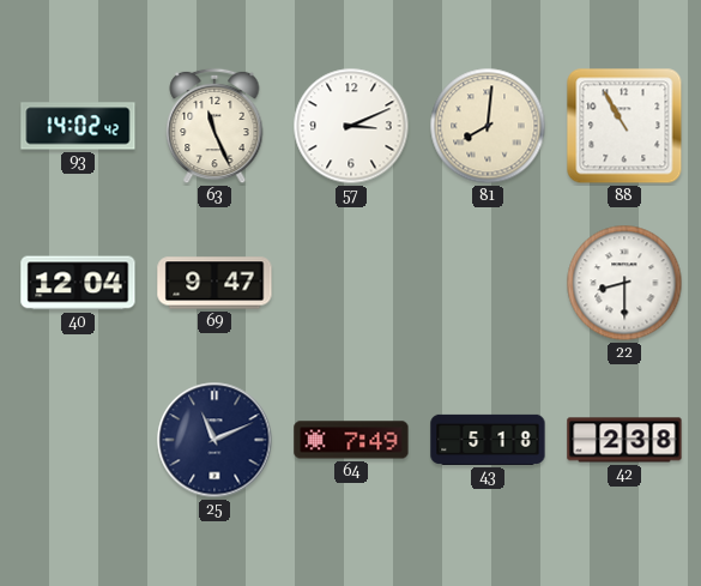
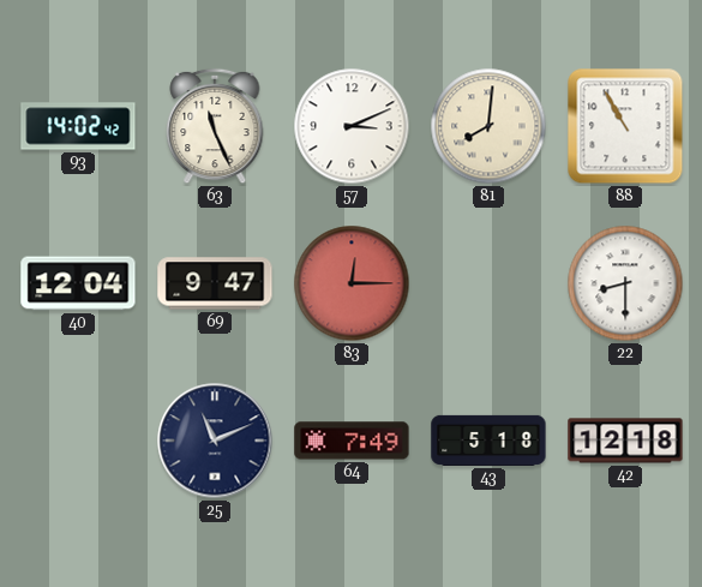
83: none -> 12:15 (352, 283)
42: 2:38 -> 12:18 (625, 441)
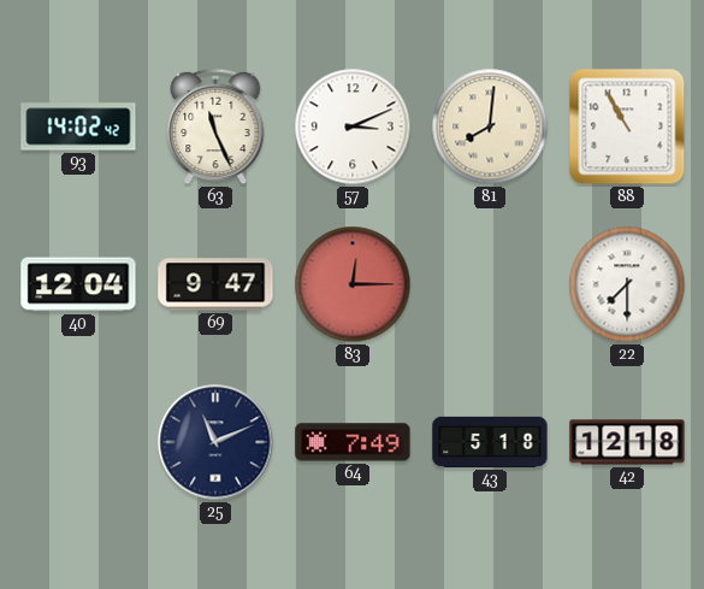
22: 8:30 -> 7:30 (627, 284)
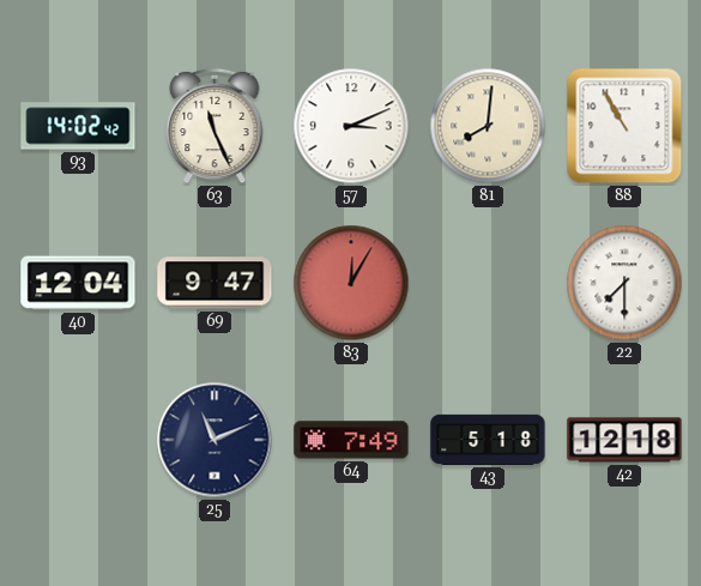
83: 12:15 -> 12:05 (351, 283)
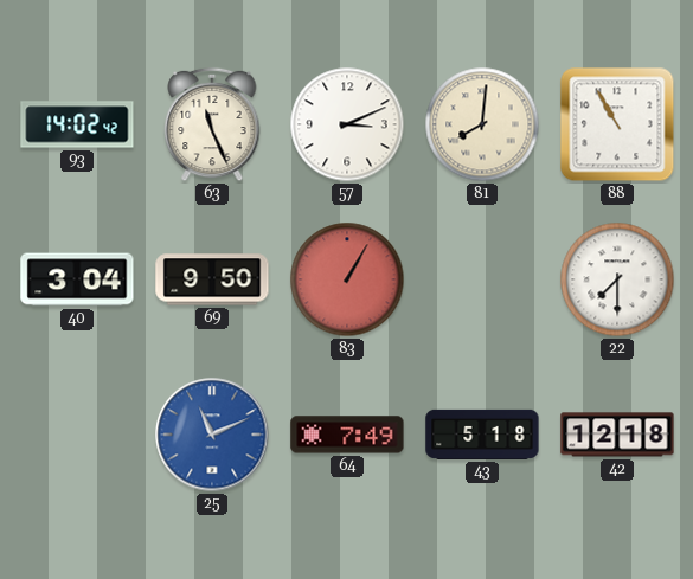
40: 12:04 -> 3:04 (77, 279)
69: 9:47 -> 9:50 (212, 279)
83: 12:05 -> 1:05 (347, 279)
25 dial: navy -> blue (212, 435)
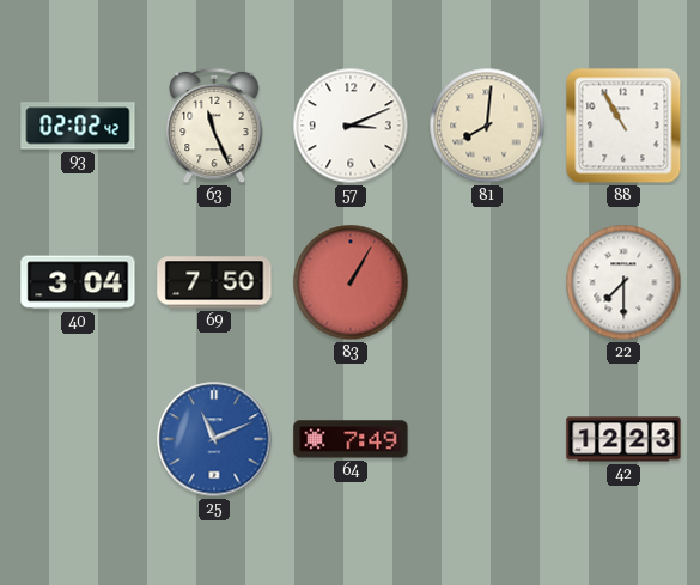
93: 14:02 -> 02:02 (78, 126)
69: 9:50 -> 7:50 (214, 282)
43: 5:18 -> none (482, 435)
42: 12:18 -> 12:23 (623, 439)
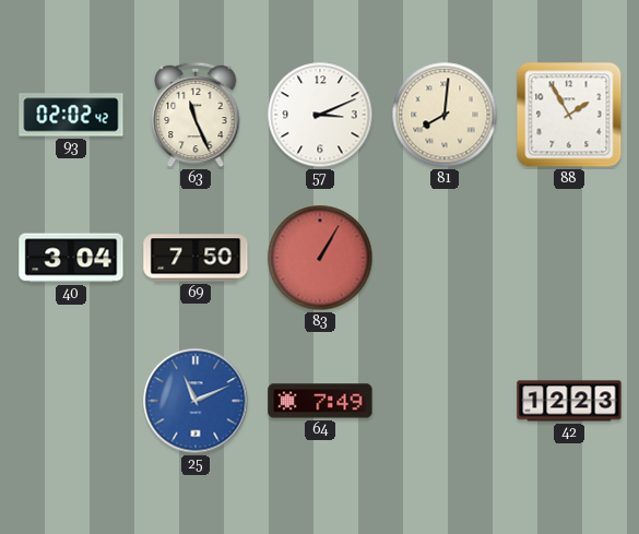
88: 10:55 -> 1:55 (569, 115)
22: 7:30 -> none (623, 282)
